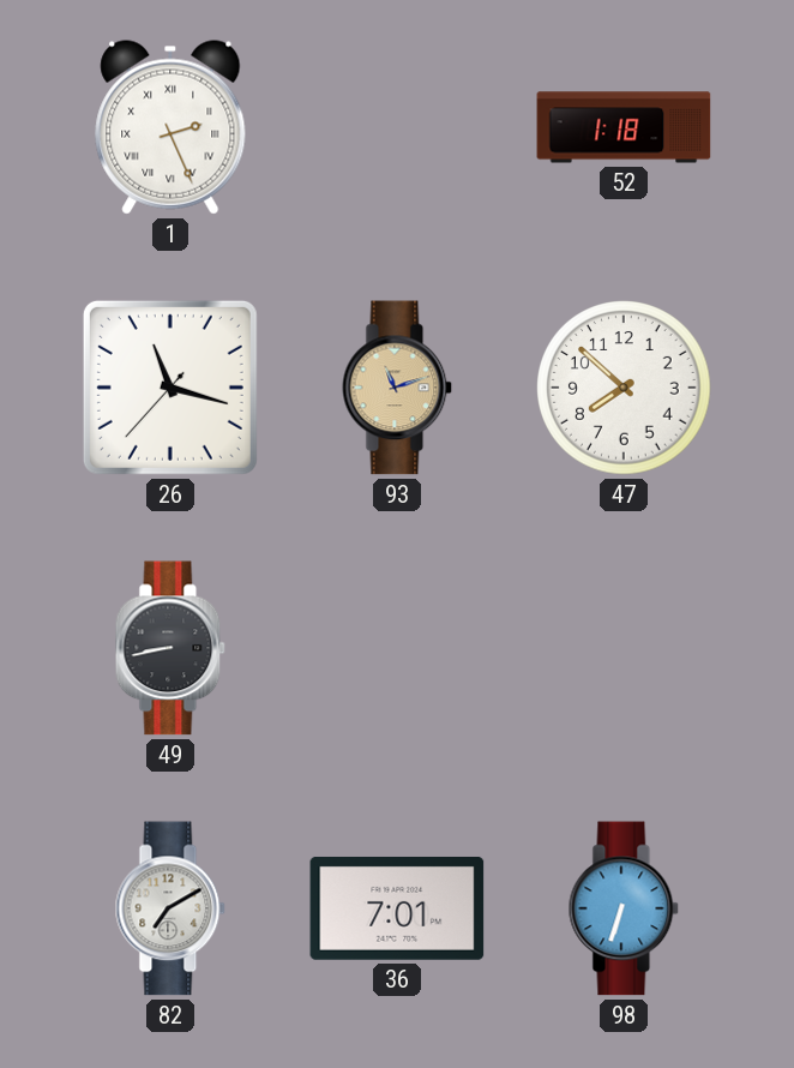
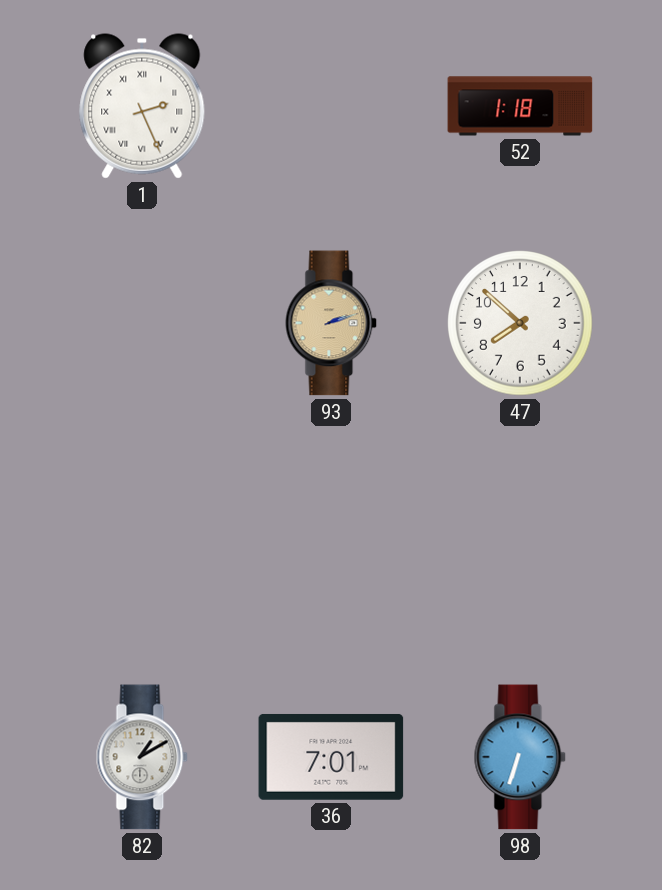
26: 11:17 -> none (170, 388)
93: 11:12 -> 2:12 (331, 323)
49: 8:43 -> none (170, 648)
82: 7:10 -> 1:10 (142, 757)
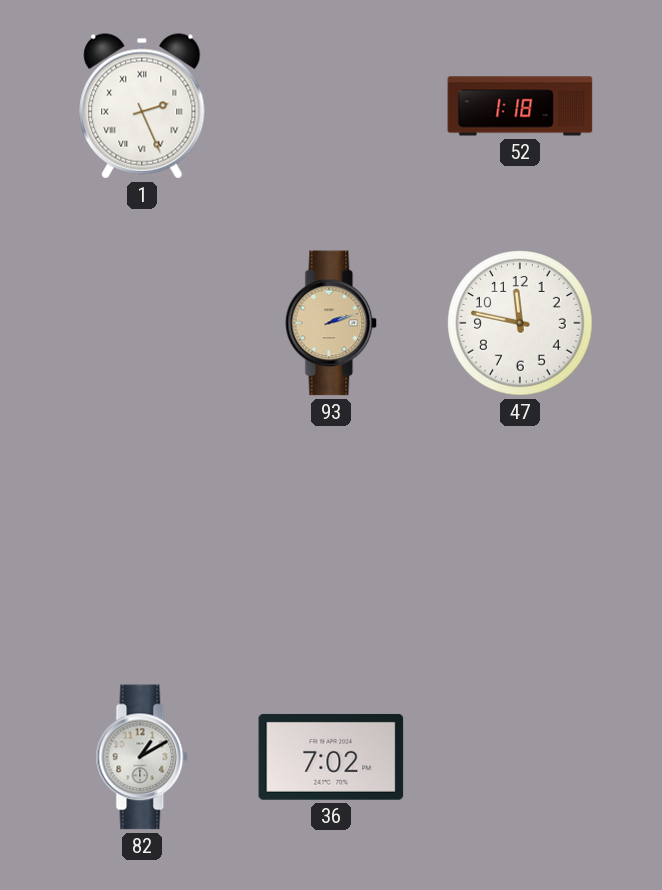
47: 7:52 -> 11:47 (520, 323)
36: 7:01 -> 7:02 (331, 757)
98: 6:33 -> none (520, 757)
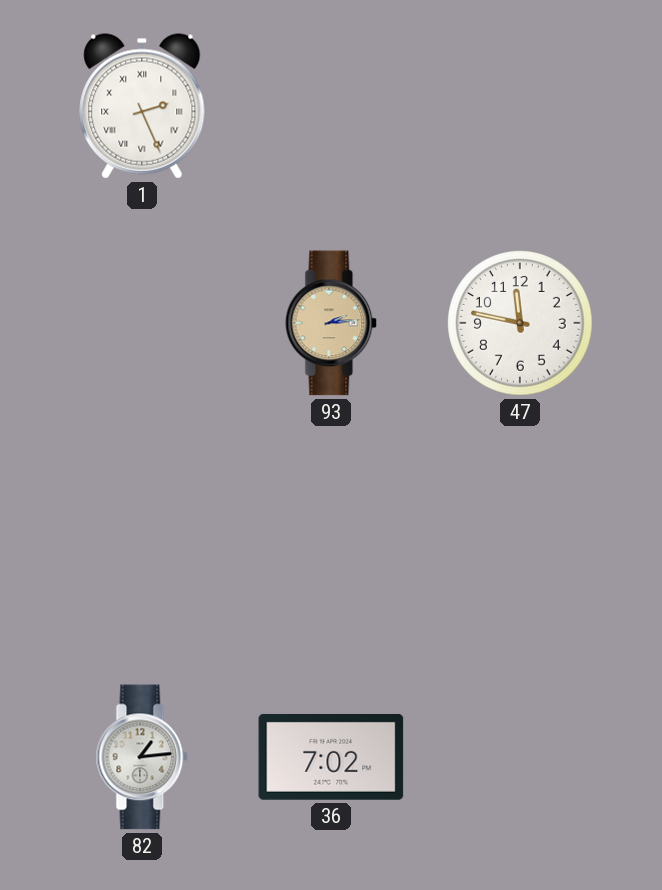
52: 1:18 -> none (520, 106)
93: 2:12 -> 2:14 (331, 323)
82: 1:10 -> 1:14 (142, 757)
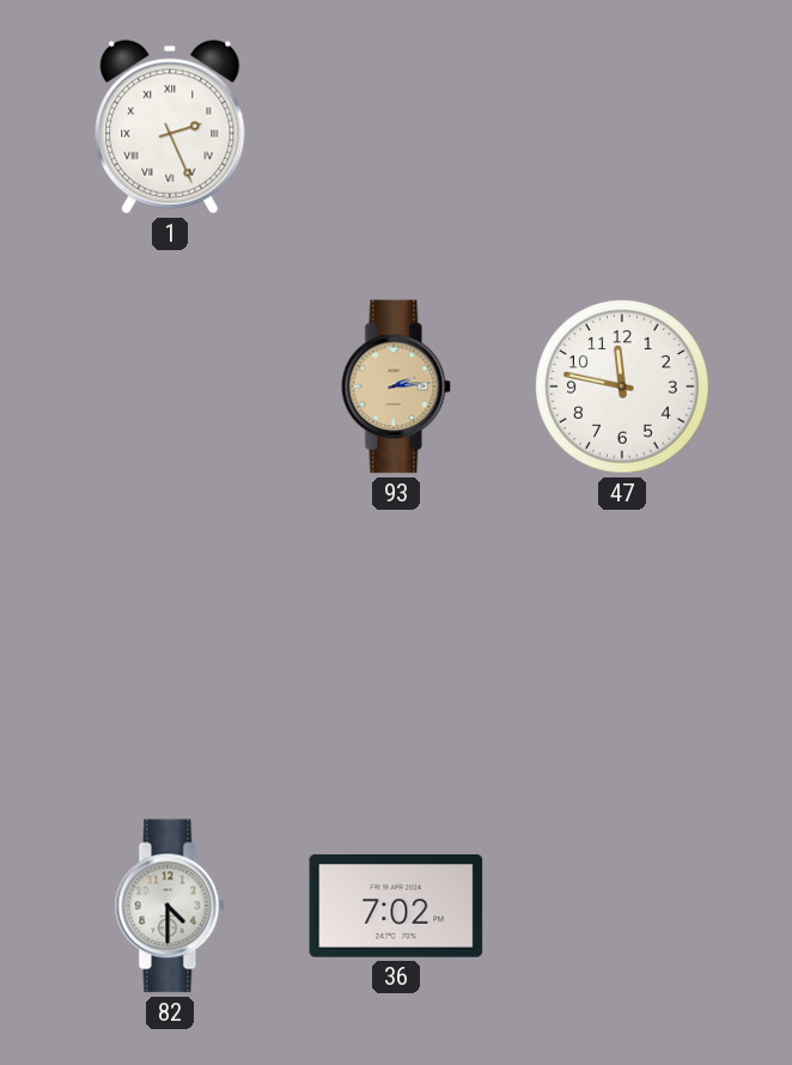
82: 1:14 -> 4:30 (170, 906)
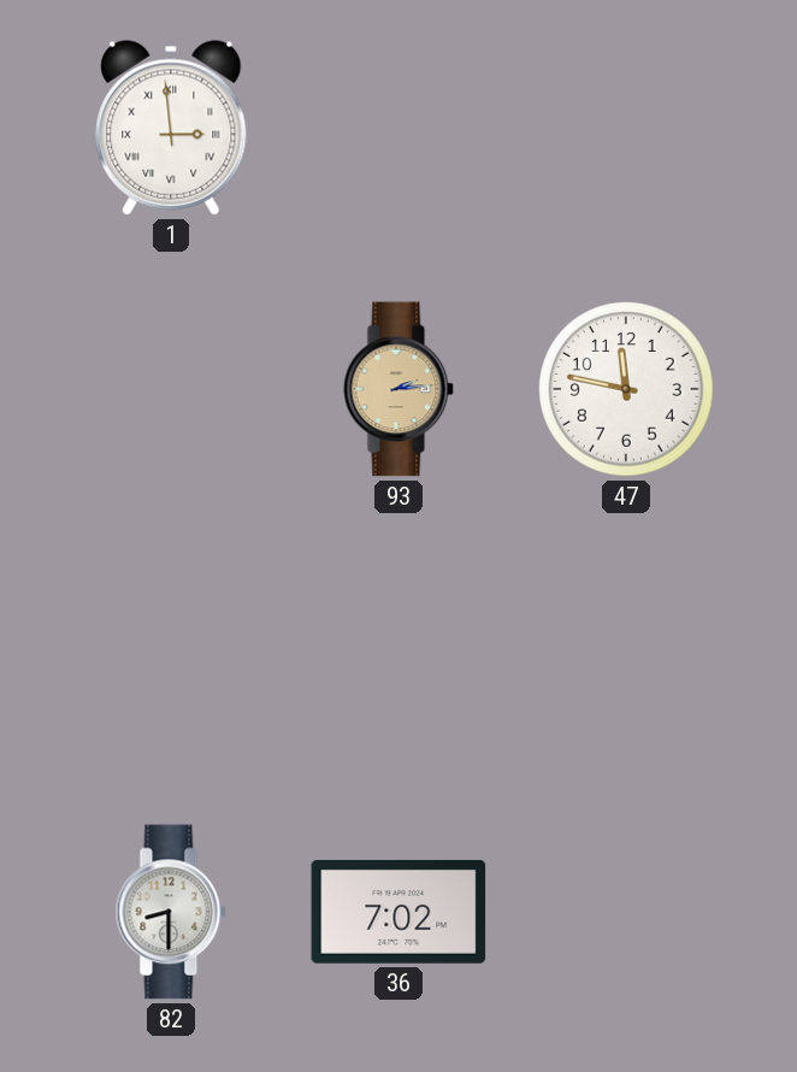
1: 2:26 -> 2:59 (171, 128)
82: 4:30 -> 8:30 (171, 912)
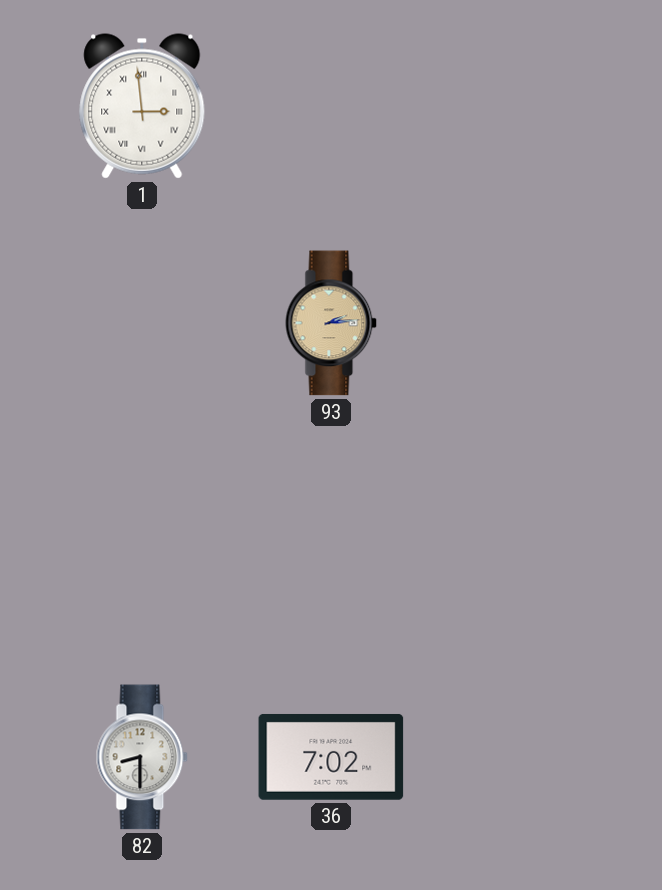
47: 11:47 -> none (626, 389)
